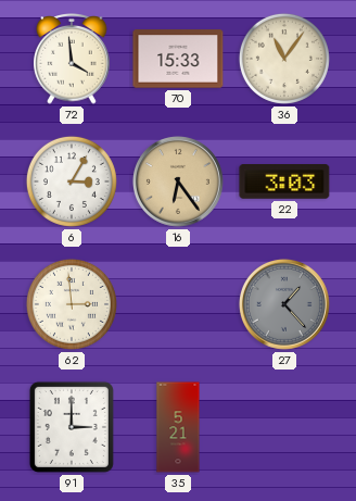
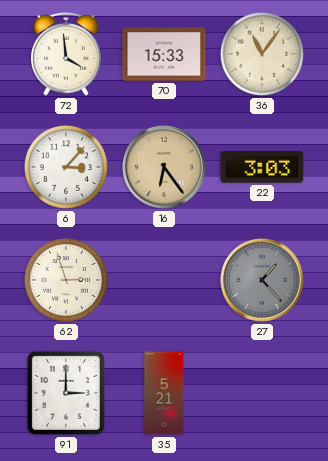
6: 3:05 -> 3:07 (66, 167)
62: 2:59 -> 2:57 (66, 280)
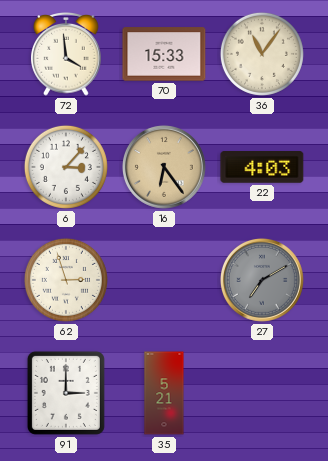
22: 3:03 -> 4:03 (262, 168)
27: 1:23 -> 7:10 (262, 280)
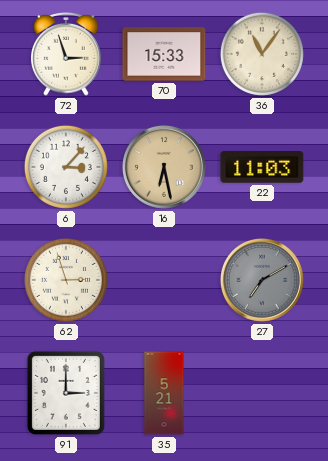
72: 3:59 -> 2:57 (66, 55)
16: 6:24 -> 6:28 (164, 167)
22: 4:03 -> 11:03 (262, 168)
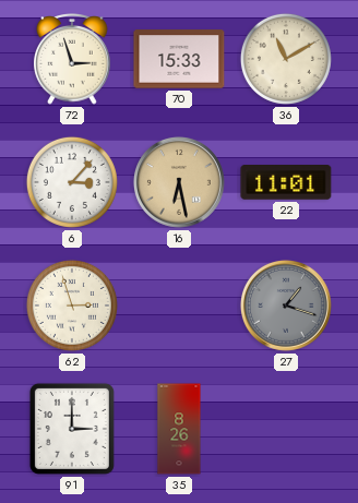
36: 11:06 -> 11:10 (286, 59)
22: 11:03 -> 11:01 (286, 183)
27: 7:10 -> 1:18 (286, 306)
35: 5:21 -> 8:26 (179, 429)
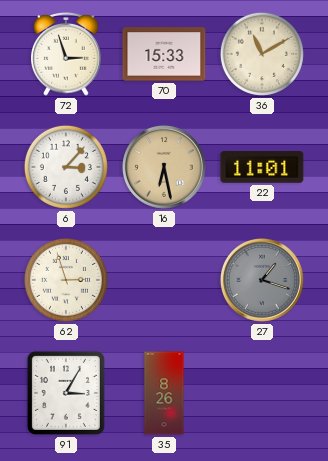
91: 3:00 -> 3:05 (66, 393)
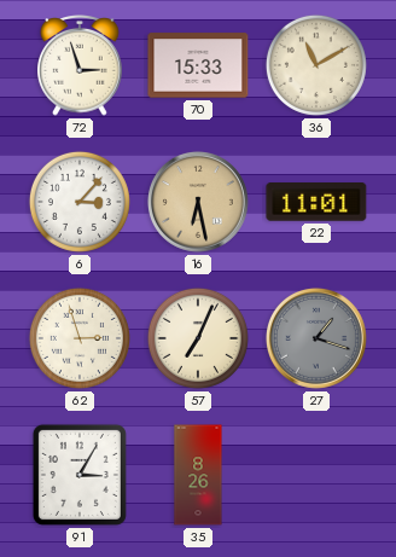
57: none -> 7:04 (198, 338)
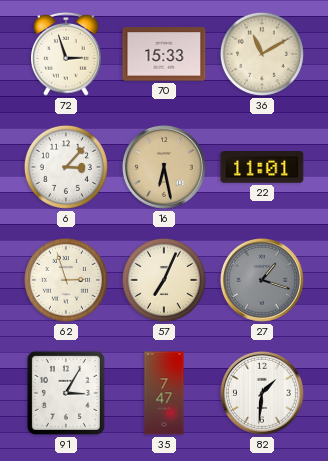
35: 8:26 -> 7:47 (164, 393)
82: none -> 1:31 (262, 393)
